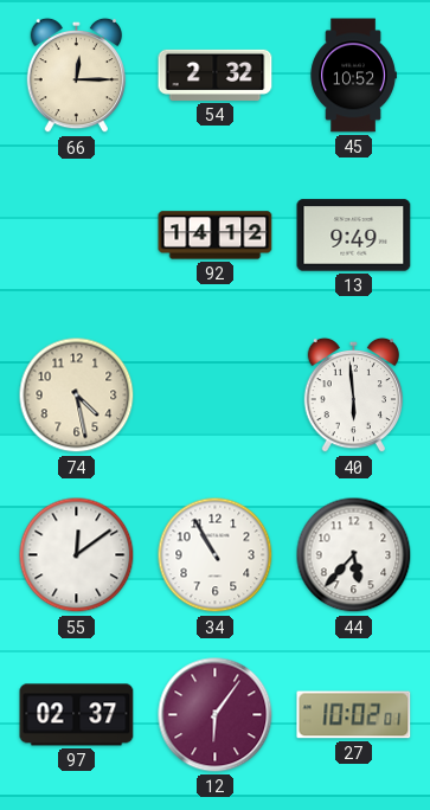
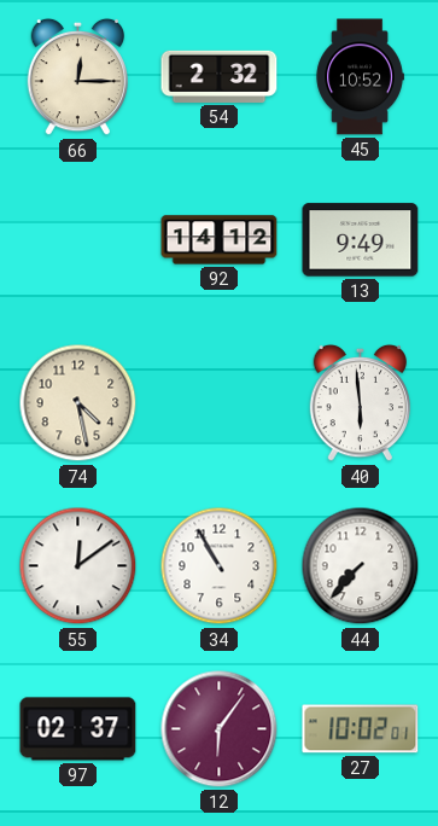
44: 5:37 -> 7:37 (361, 566)
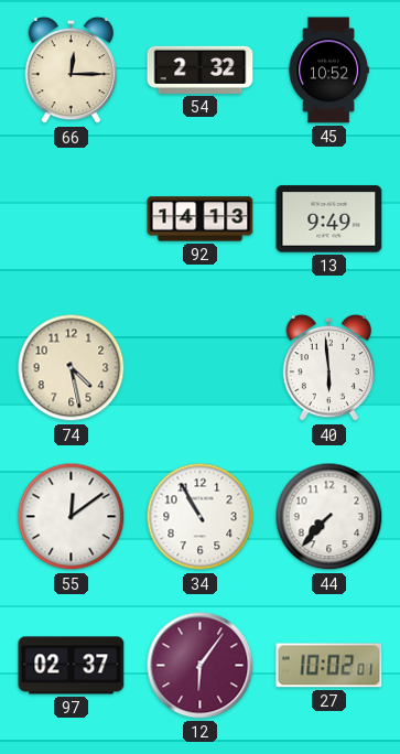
92: 14:12 -> 14:13 (201, 219)
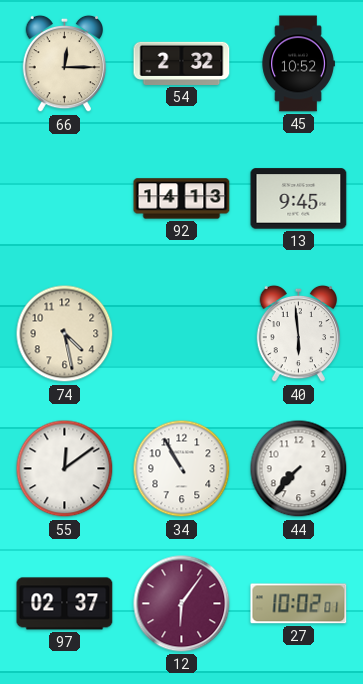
13: 9:49 -> 9:45 (299, 199)
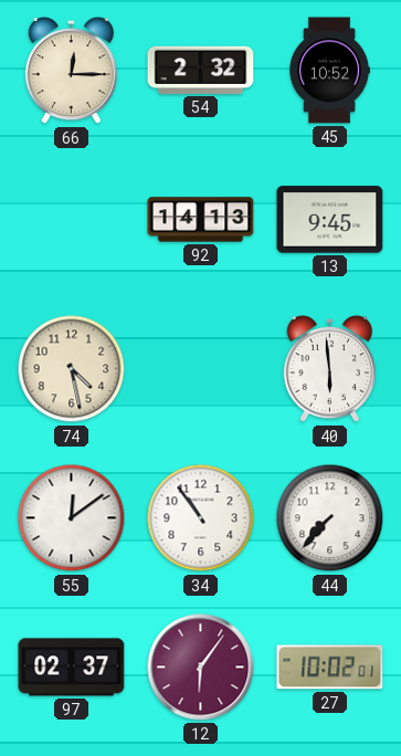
34: 10:55 -> 10:54 (201, 518)
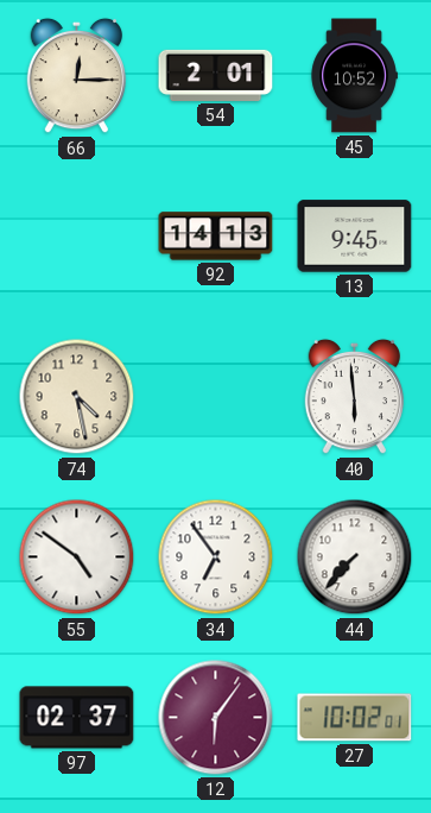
54: 2:32 -> 2:01 (216, 75)
55: 12:09 -> 4:51 (77, 557)
34: 10:54 -> 6:54 (216, 557)
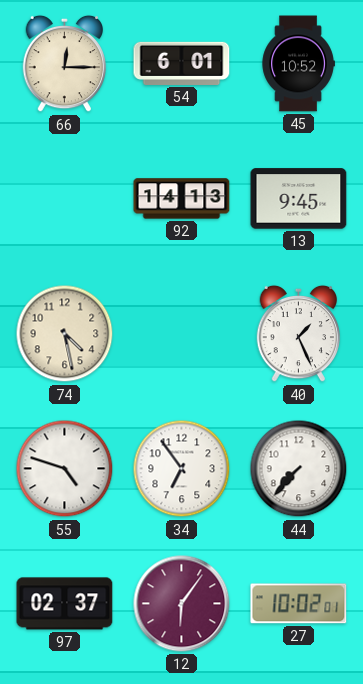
54: 2:01 -> 6:01 (182, 63)
40: 5:59 -> 1:26 (298, 334)
55: 4:51 -> 4:48 (65, 469)
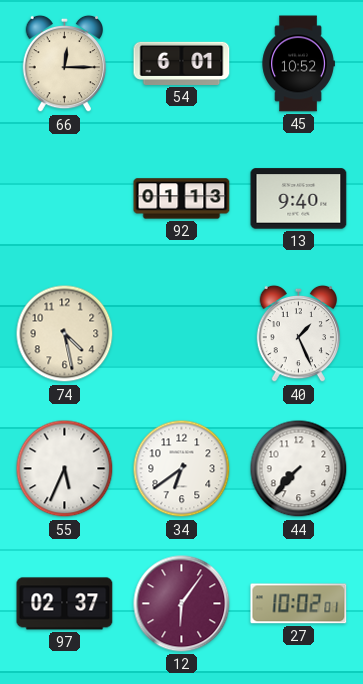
92: 14:13 -> 01:13 (182, 199)
13: 9:45 -> 9:40 (299, 199)
55: 4:48 -> 5:34 (65, 469)
34: 6:54 -> 6:39 (182, 469)
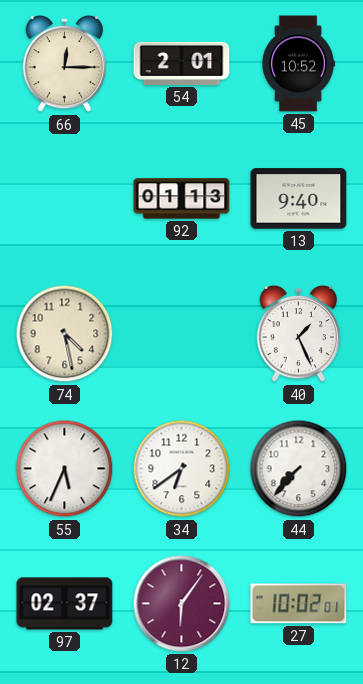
54: 6:01 -> 2:01 (182, 63)
